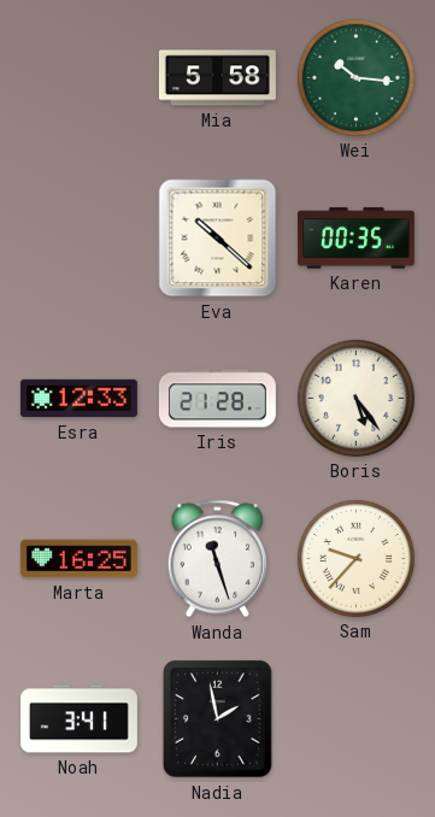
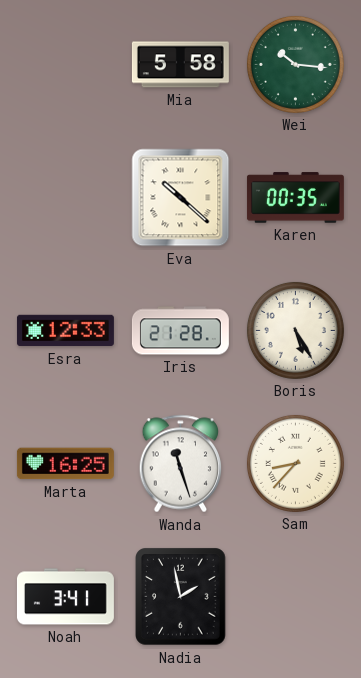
Boris: 5:24 -> 5:25 (295, 330)
Sam: 9:37 -> 8:37 (295, 463)
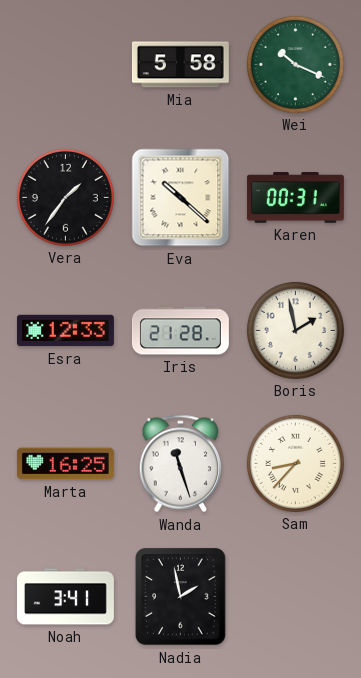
Wei: 10:16 -> 10:19 (295, 64)
Vera: none -> 1:36 (65, 197)
Karen: 00:35 -> 00:31 (295, 198)
Boris: 5:25 -> 1:58 (295, 330)
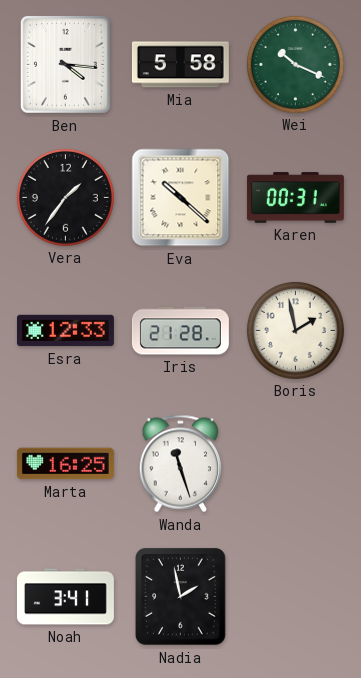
Ben: none -> 4:16 (65, 64)
Sam: 8:37 -> none (295, 463)
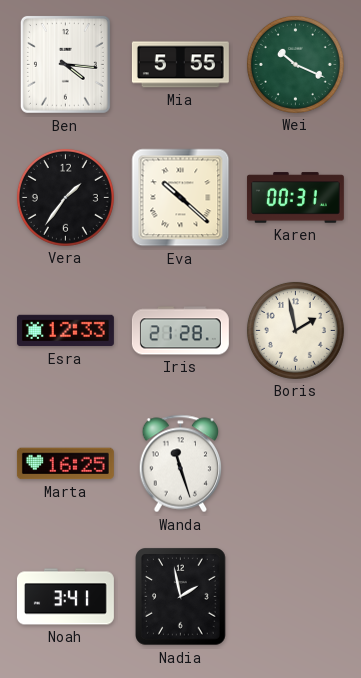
Mia: 5:58 -> 5:55 (180, 65)
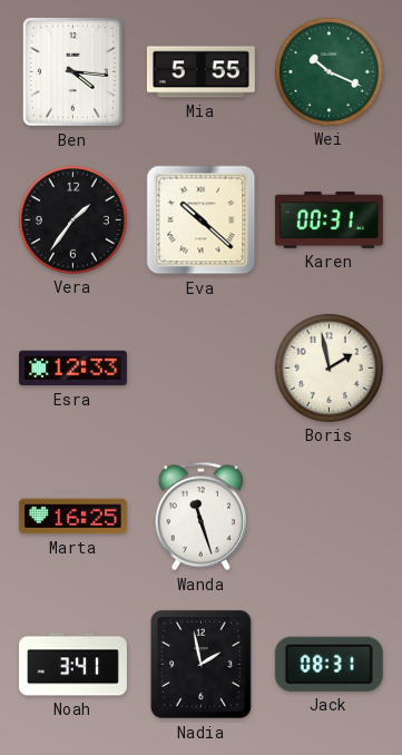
Iris: 21:28 -> none (180, 331)
Jack: none -> 08:31 (329, 664)
